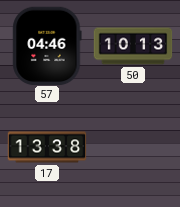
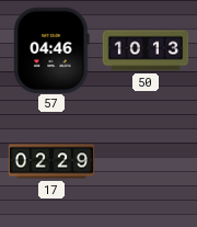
17: 13:38 -> 02:29 (51, 161)
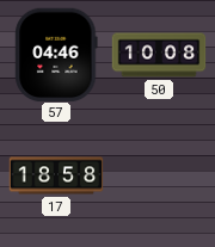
50: 10:13 -> 10:08 (159, 55)
17: 02:29 -> 18:58 (56, 175)
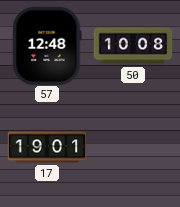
57: 04:46 -> 12:48 (47, 46)
17: 18:58 -> 19:01 (47, 147)
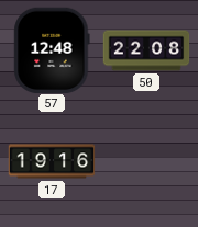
50: 10:08 -> 22:08 (146, 50)
17: 19:01 -> 19:16 (52, 161)
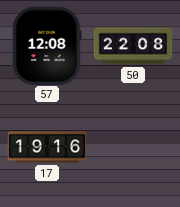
57: 12:48 -> 12:08 (47, 46)
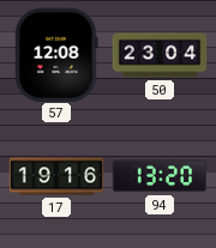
50: 22:08 -> 23:04 (160, 55)
94: none -> 13:20 (160, 176)
